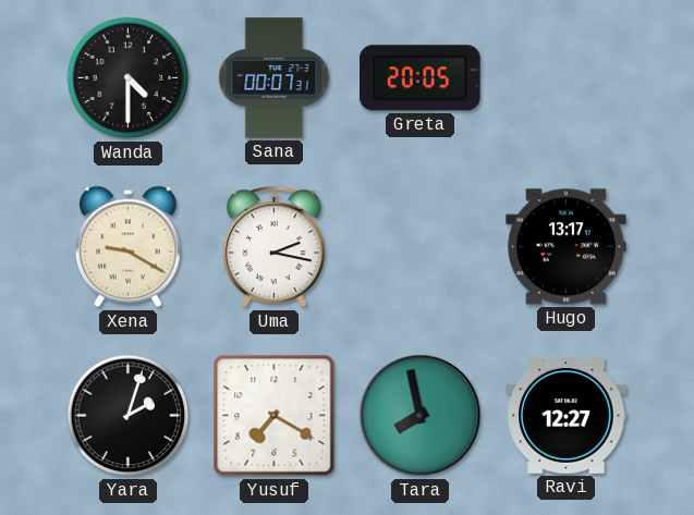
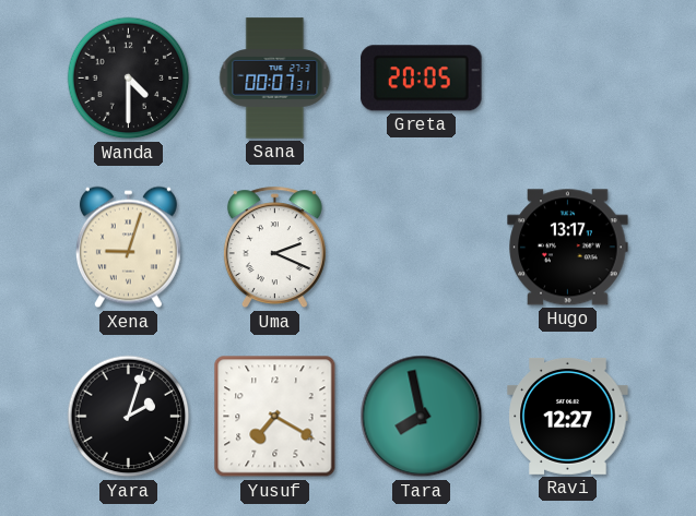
Xena: 9:20 -> 9:03 (128, 248)
Uma: 2:17 -> 2:19 (274, 248)
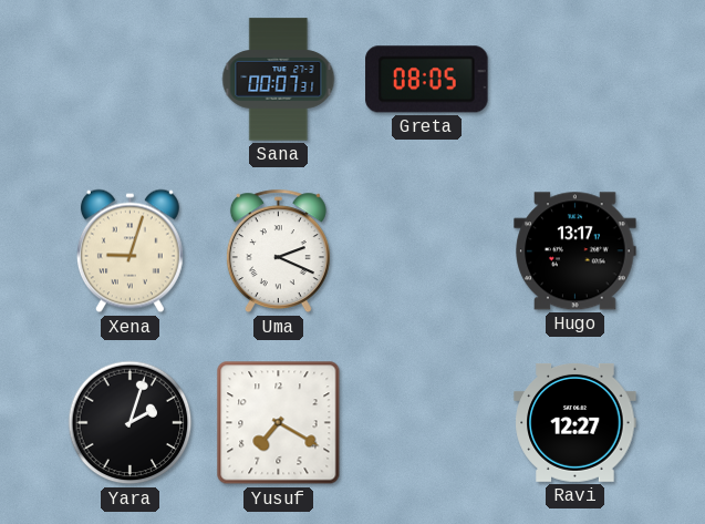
Wanda: 4:30 -> none (129, 79)
Greta: 20:05 -> 08:05 (427, 80)
Tara: 7:58 -> none (422, 417)
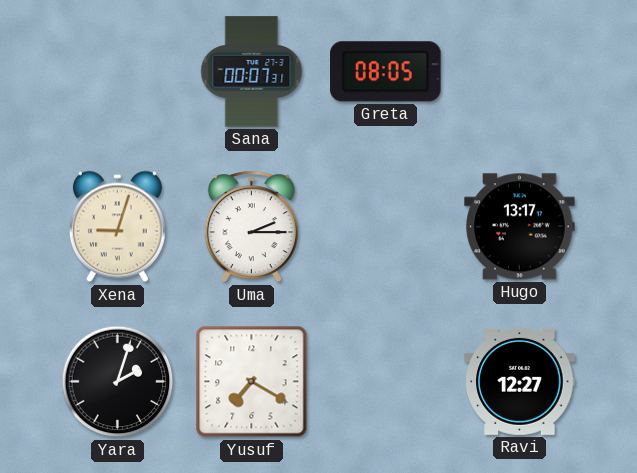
Uma: 2:19 -> 2:15 (251, 227)
